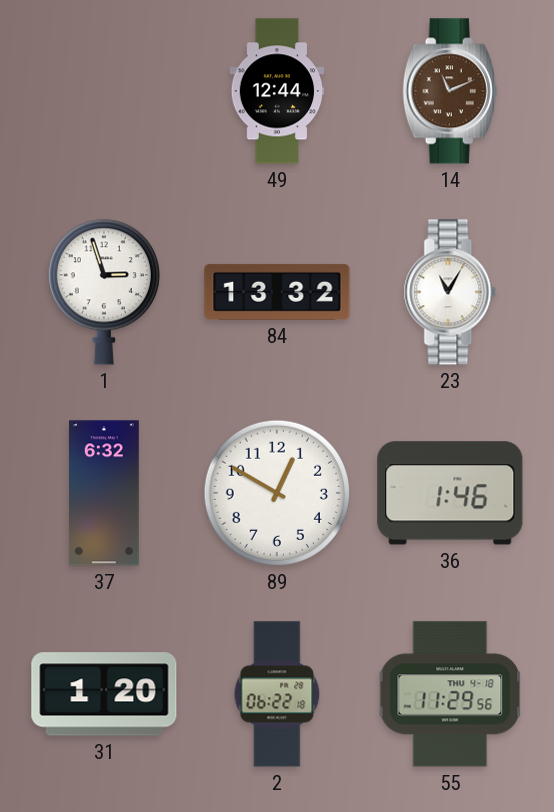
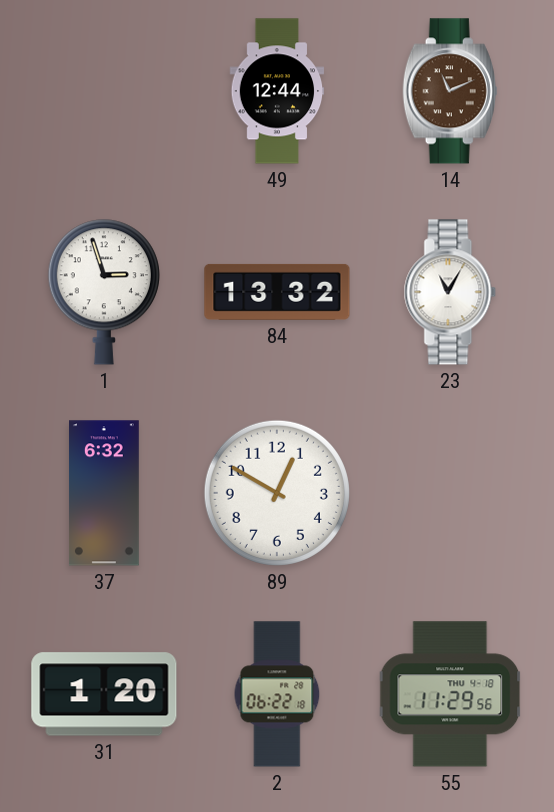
36: 1:46 -> none (450, 493)
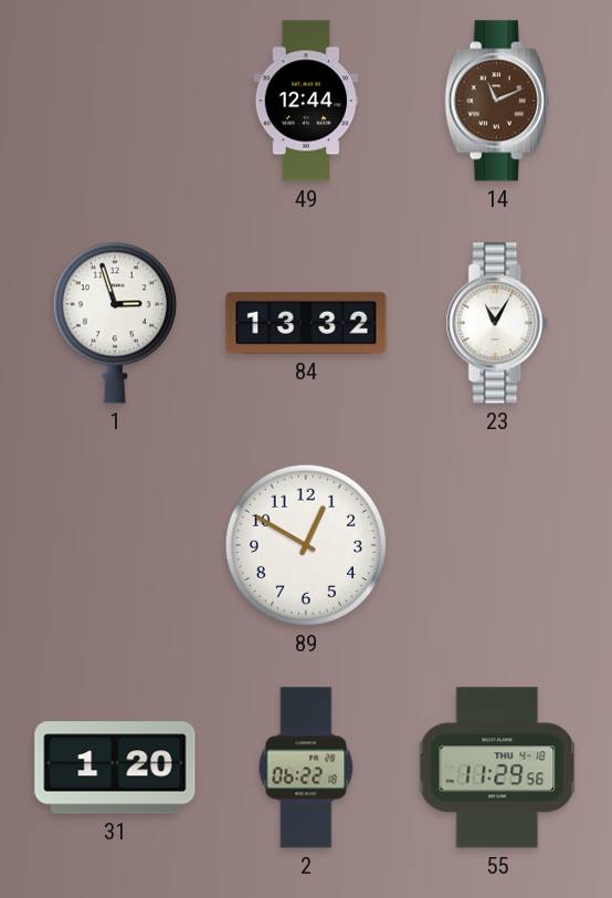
37: 6:32 -> none (105, 493)
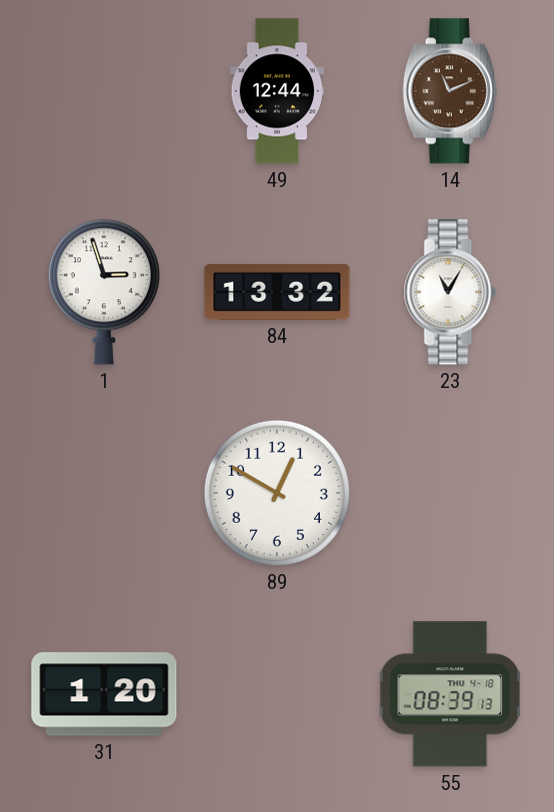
2: 06:22 -> none (306, 768)
55: 11:29 -> 08:39 (450, 694)
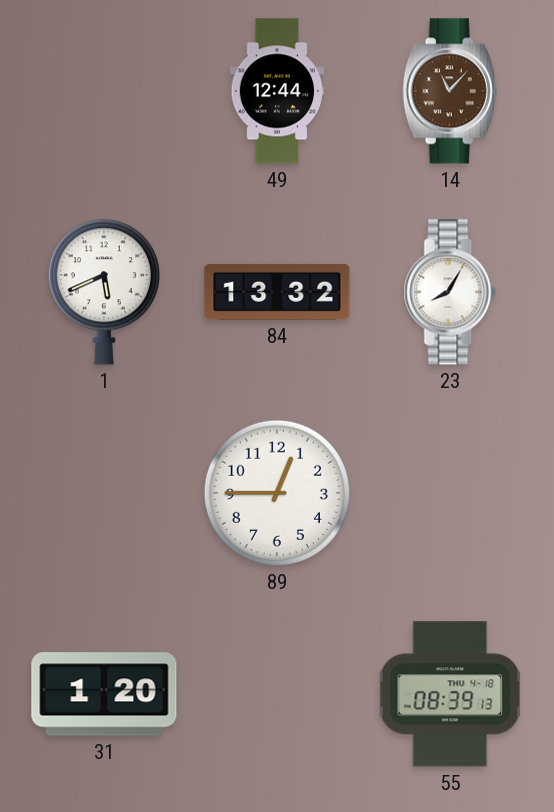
14: 11:11 -> 11:07 (450, 91)
1: 2:57 -> 5:41 (104, 292)
23: 11:05 -> 8:05 (450, 292)
89: 12:50 -> 12:45 (277, 493)
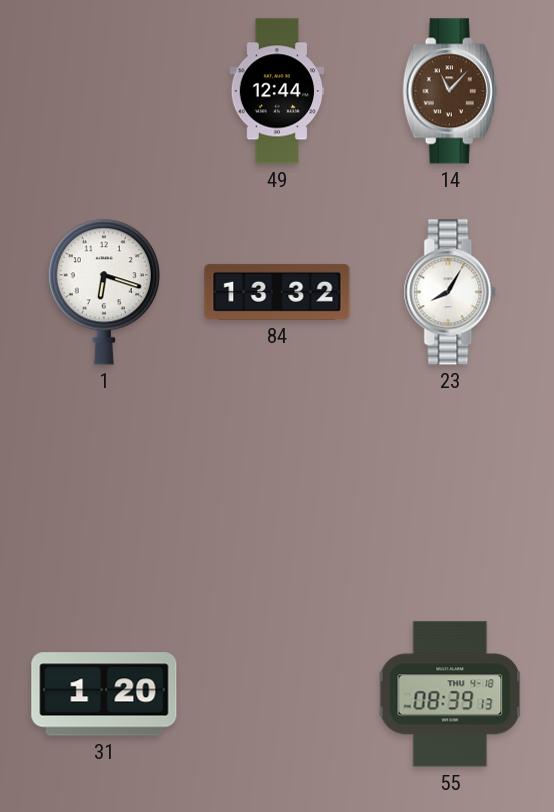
1: 5:41 -> 6:18 (104, 292)
89: 12:45 -> none (277, 493)
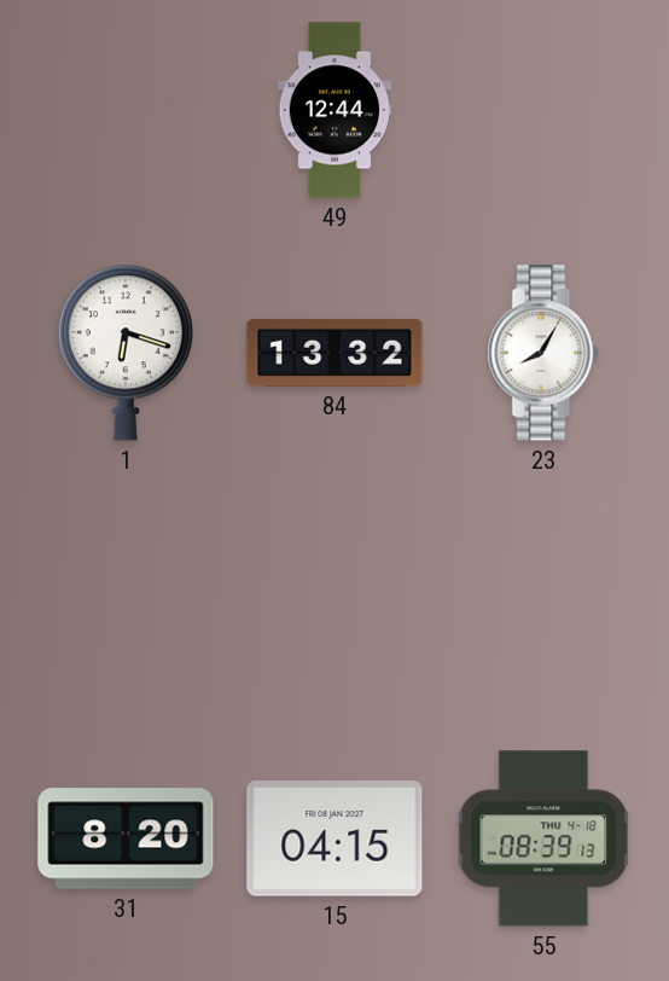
14: 11:07 -> none (450, 91)
31: 1:20 -> 8:20 (126, 838)
15: none -> 04:15 (334, 838)
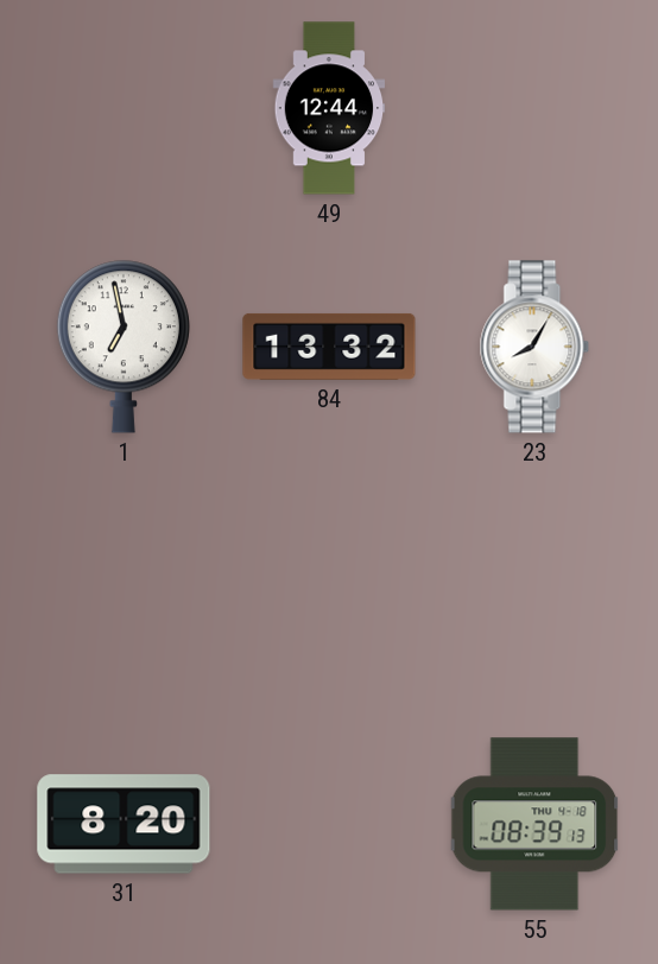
1: 6:18 -> 6:58 (124, 347)
15: 04:15 -> none (334, 838)
